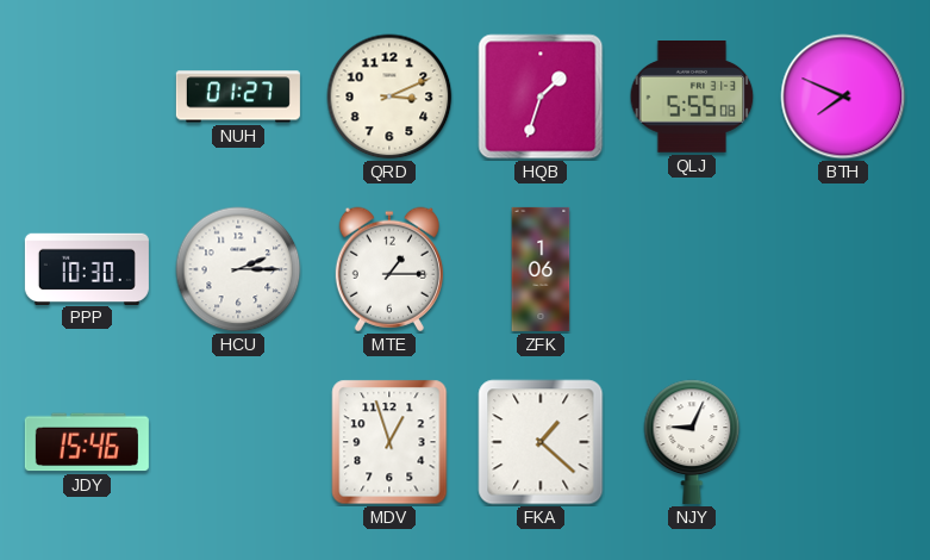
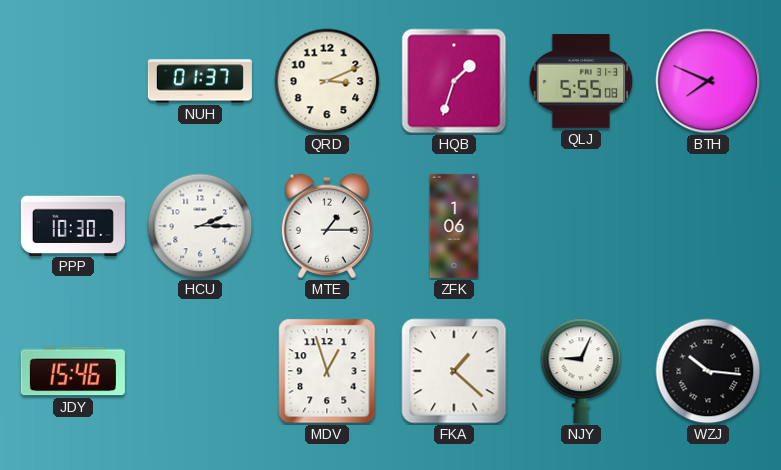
NUH: 01:27 -> 01:37 (200, 81)
WZJ: none -> 10:16 (708, 371)
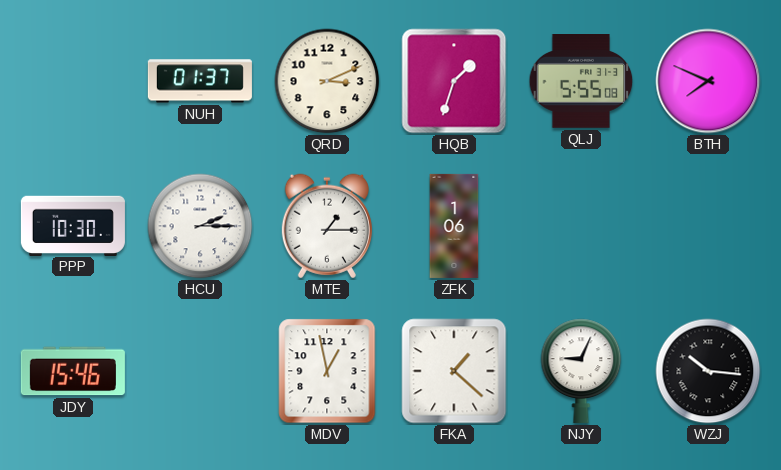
MDV: 12:57 -> 12:58 (327, 371)
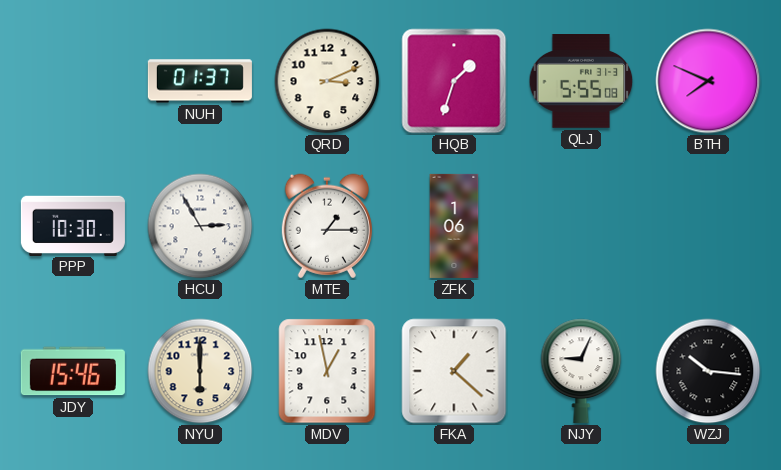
HCU: 2:15 -> 2:55 (200, 226)
NYU: none -> 6:00 (200, 371)
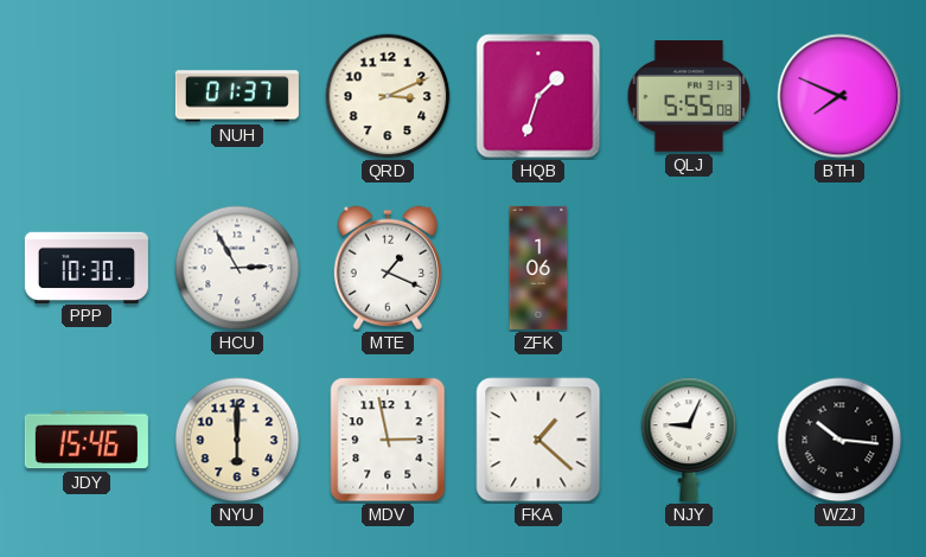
MTE: 1:15 -> 1:19 (388, 268)
MDV: 12:58 -> 2:58 (388, 440)
